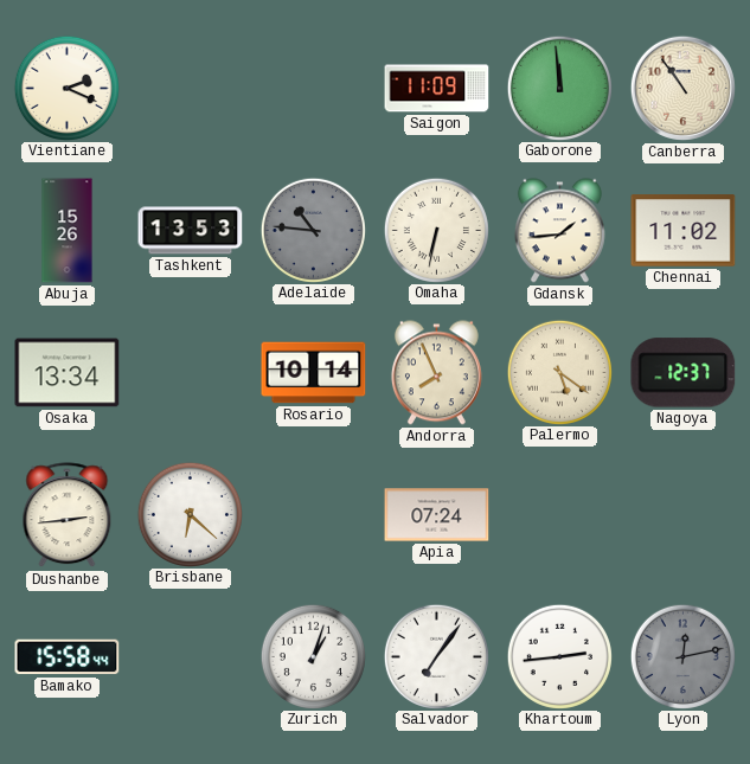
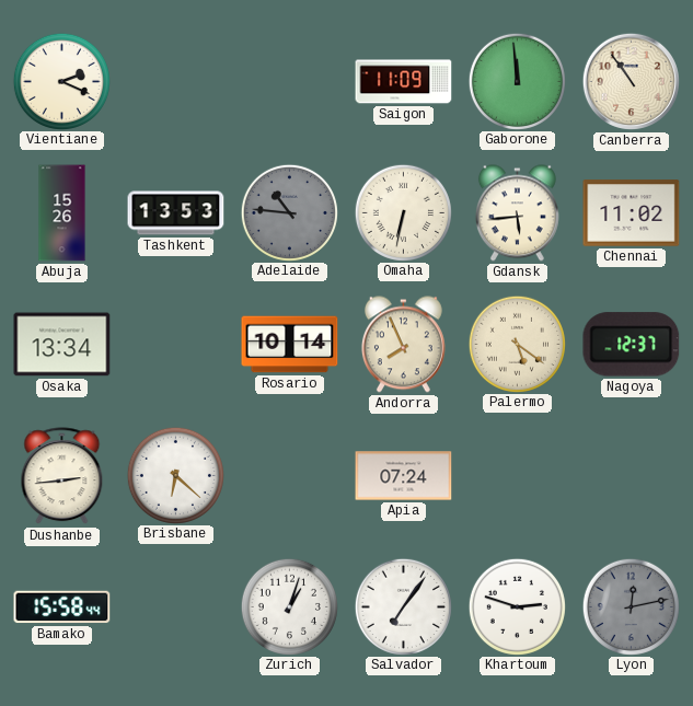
Gdansk: 1:44 -> 5:44 (517, 213)
Khartoum: 2:44 -> 2:48 (517, 606)
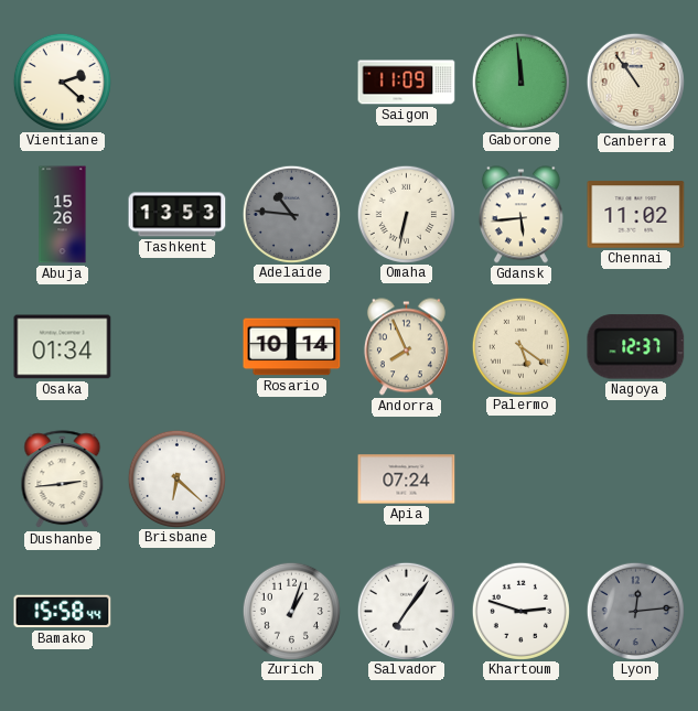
Vientiane: 2:19 -> 2:22 (62, 82)
Osaka: 13:34 -> 01:34 (63, 347)
Lyon: 12:13 -> 12:14 (635, 611)
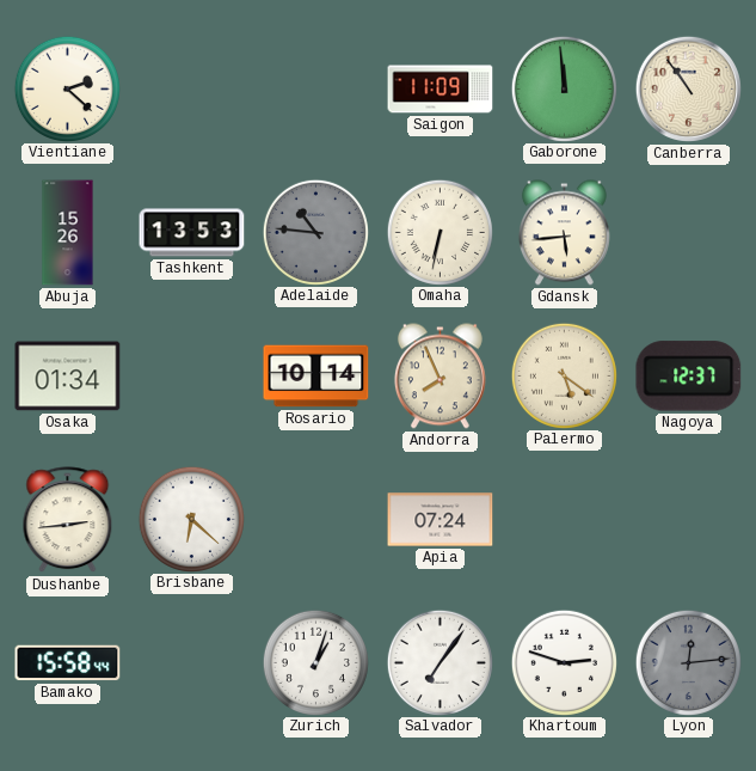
Chennai: 11:02 -> none (636, 215)
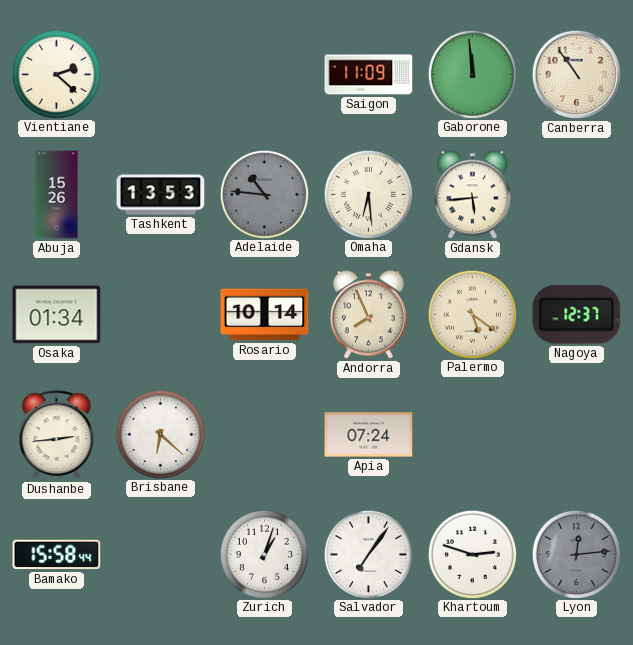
Omaha: 6:32 -> 6:29 (368, 194)
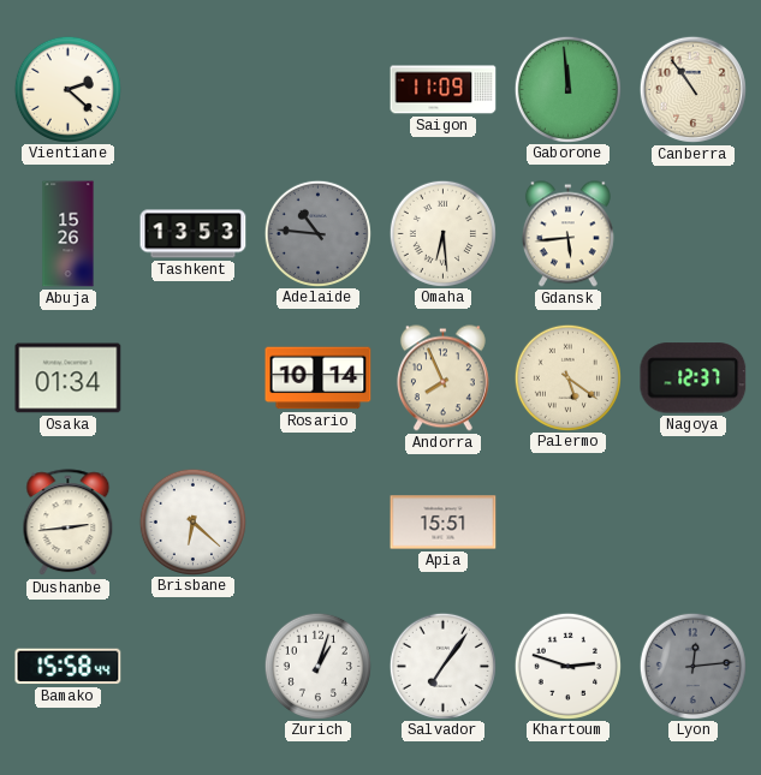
Apia: 07:24 -> 15:51 (444, 523)
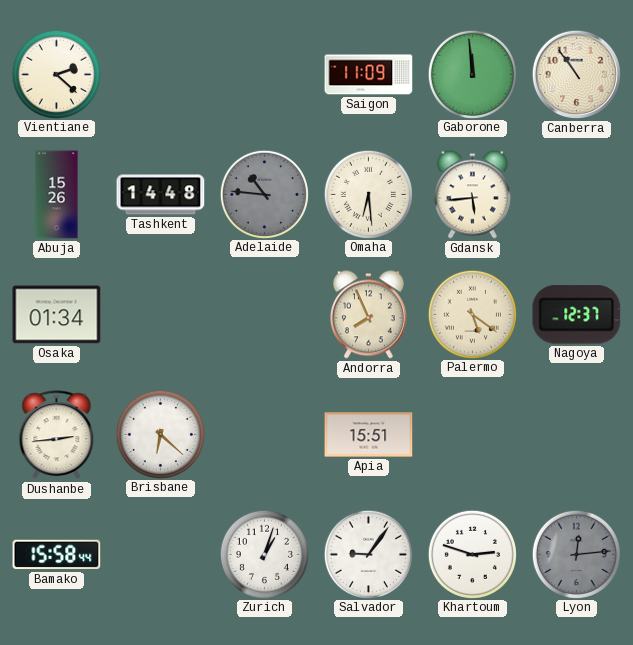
Tashkent: 13:53 -> 14:48 (161, 195)
Rosario: 10:14 -> none (319, 378)
Salvador: 7:06 -> 9:06 (368, 554)
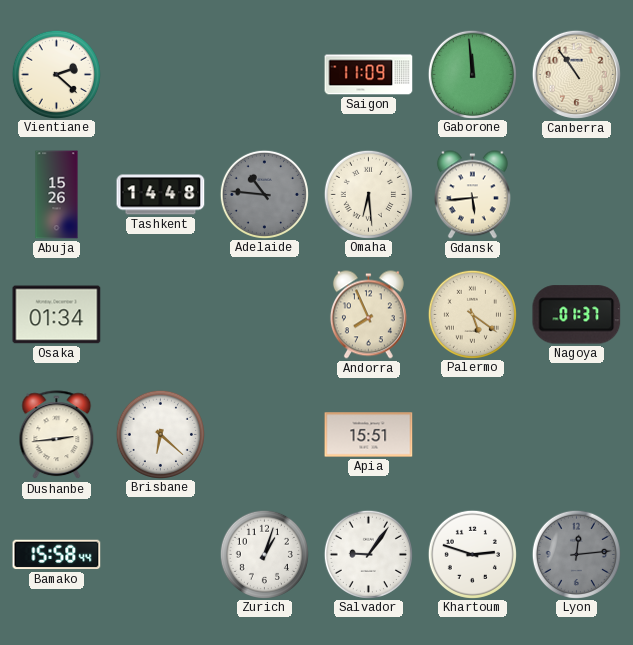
Nagoya: 12:37 -> 01:37 (577, 315)
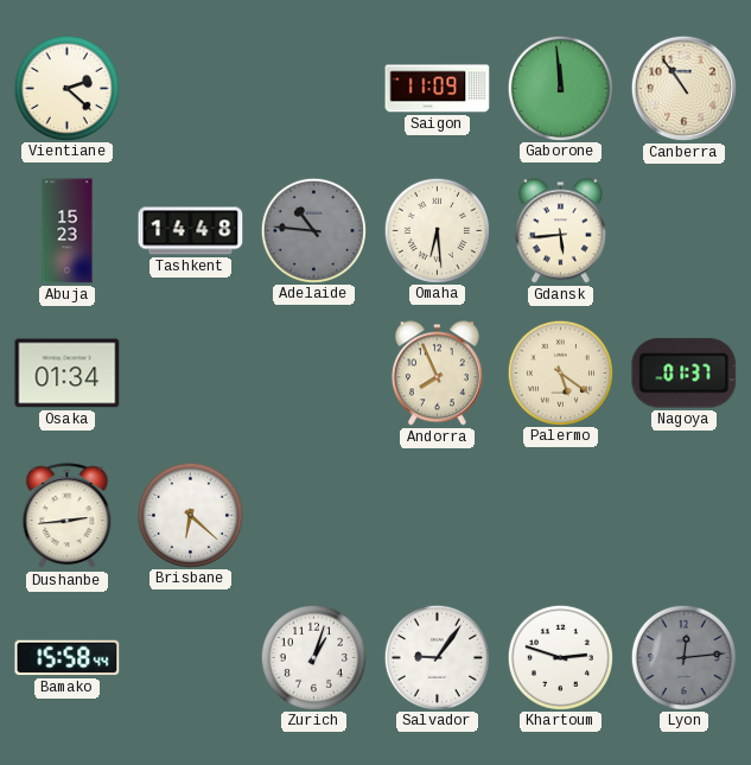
Abuja: 15:26 -> 15:23 (68, 231)
Apia: 15:51 -> none (369, 435)
